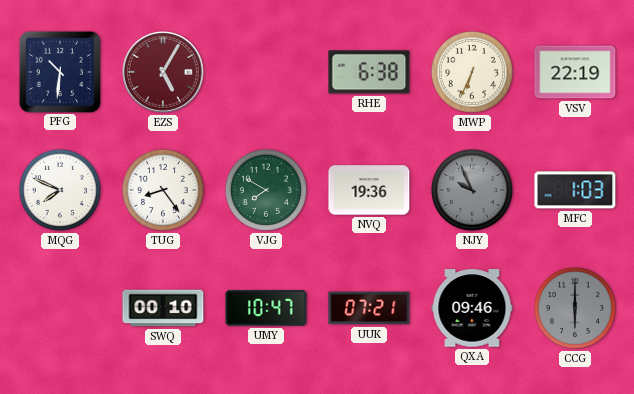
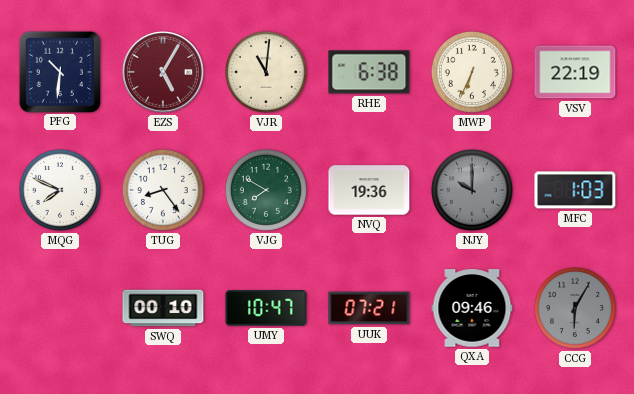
VJR: none -> 11:01 (266, 72)
NJY: 9:56 -> 10:00 (472, 190)
CCG: 6:00 -> 6:05 (575, 308)
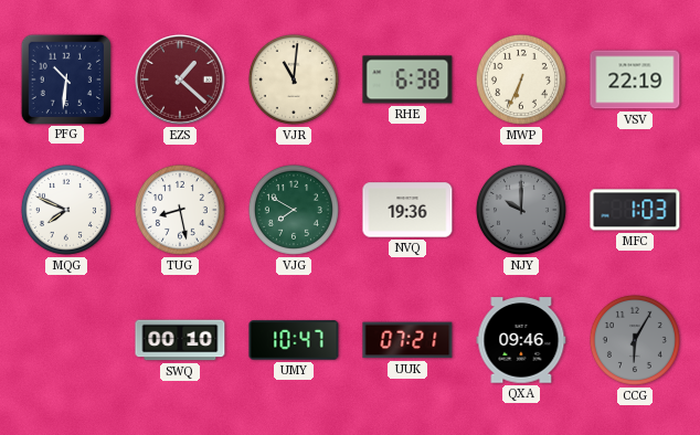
EZS: 5:05 -> 1:22 (180, 79)
TUG: 8:24 -> 8:28 (180, 210)
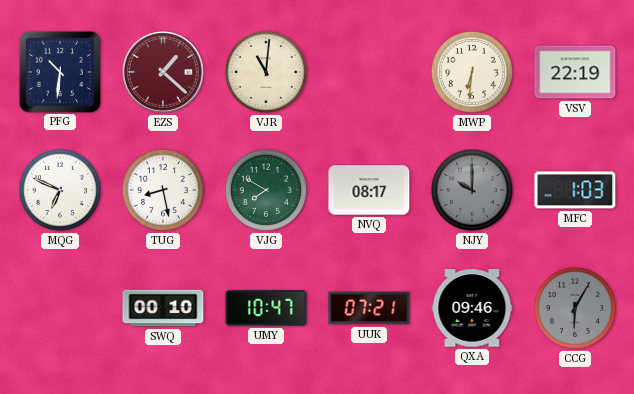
RHE: 6:38 -> none (407, 79)
MWP: 6:34 -> 6:31 (472, 72)
MQG: 7:49 -> 6:49 (60, 190)
NVQ: 19:36 -> 08:17 (369, 190)
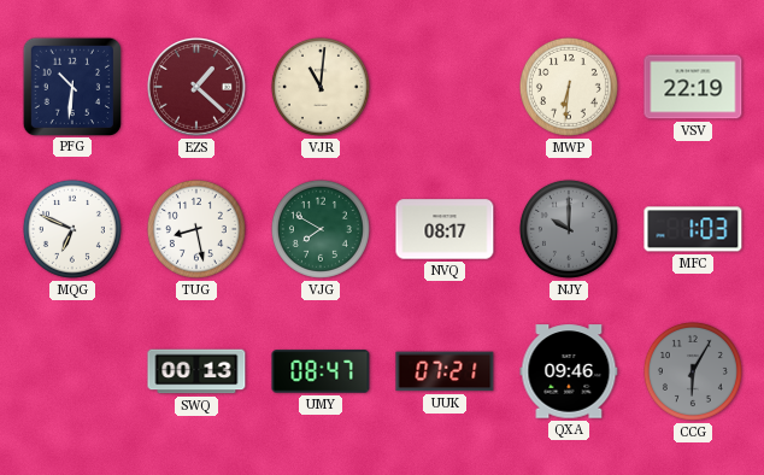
SWQ: 00:10 -> 00:13 (196, 371)
UMY: 10:47 -> 08:47 (321, 371)
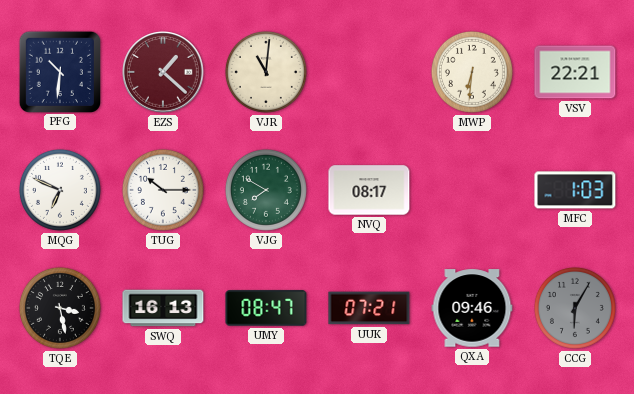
VSV: 22:19 -> 22:21 (575, 72)
TUG: 8:28 -> 10:15 (163, 190)
NJY: 10:00 -> none (569, 229)
TQE: none -> 3:28 (60, 308)
SWQ: 00:13 -> 16:13 (163, 308)
